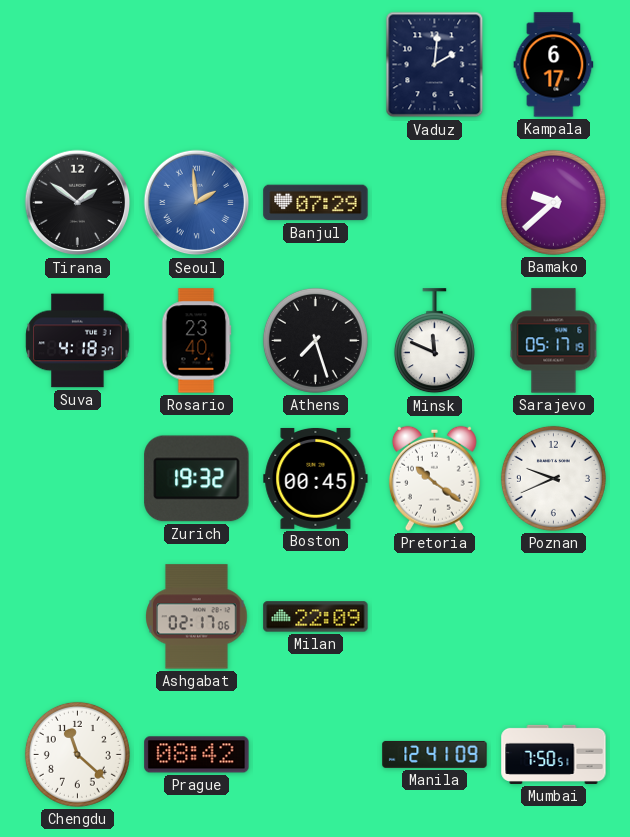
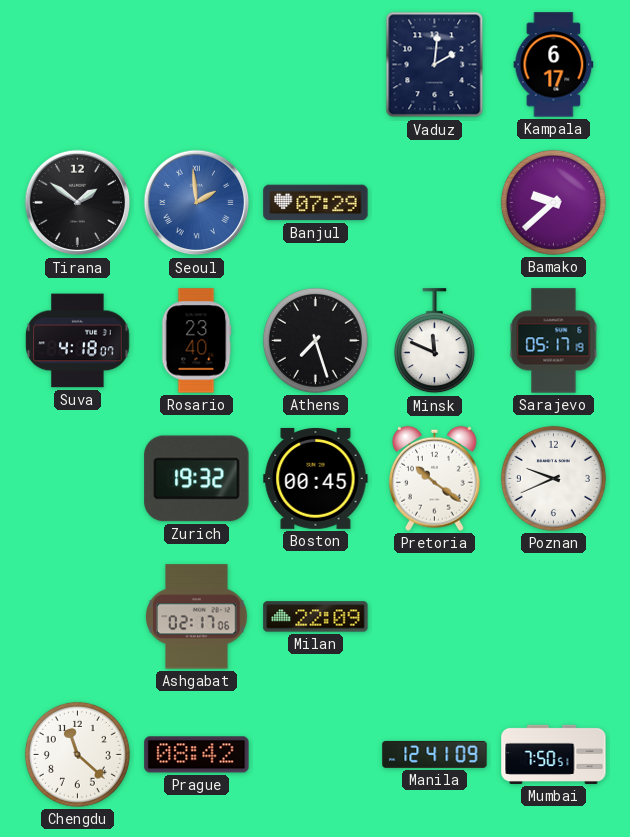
Suva: 4:18:37 -> 4:18:07 (78, 341)
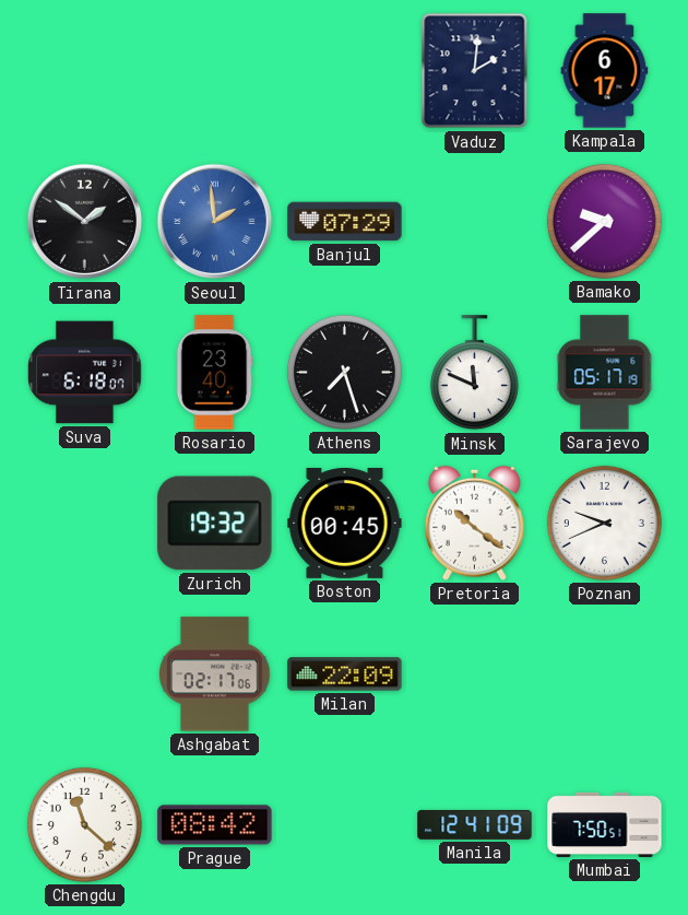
Suva: 4:18 -> 6:18 (85, 373)
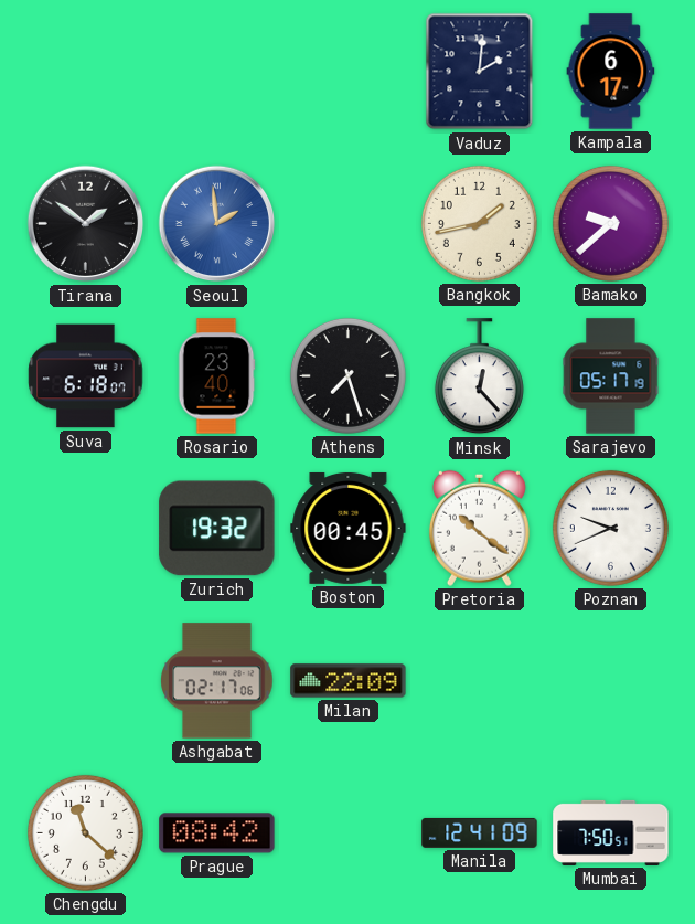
Banjul: 07:29 -> none (345, 222)
Bangkok: none -> 1:43 (479, 223)
Minsk: 11:49 -> 12:23 (479, 376)
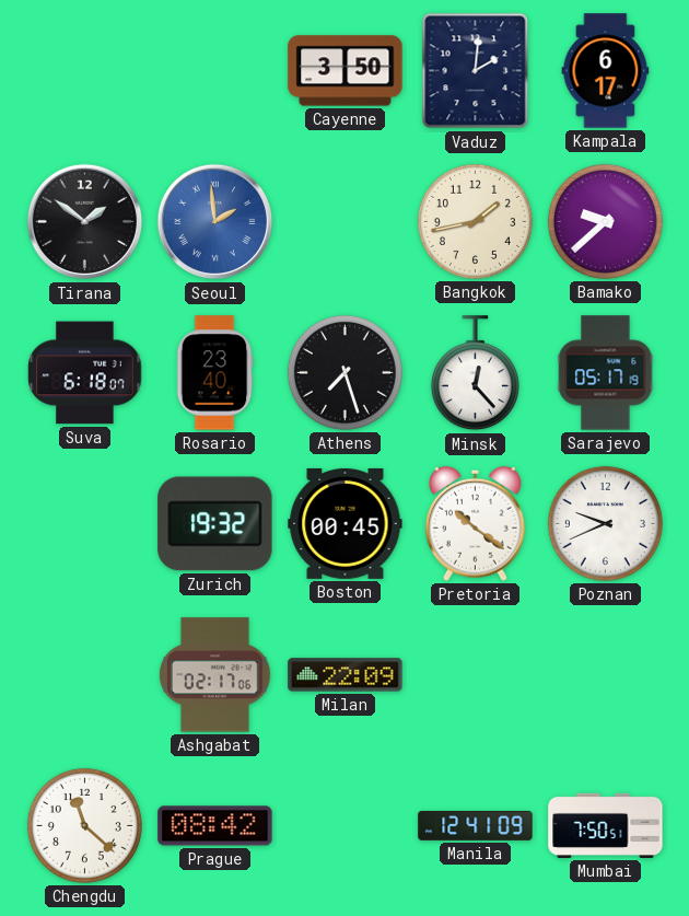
Cayenne: none -> 3:50 (346, 71)
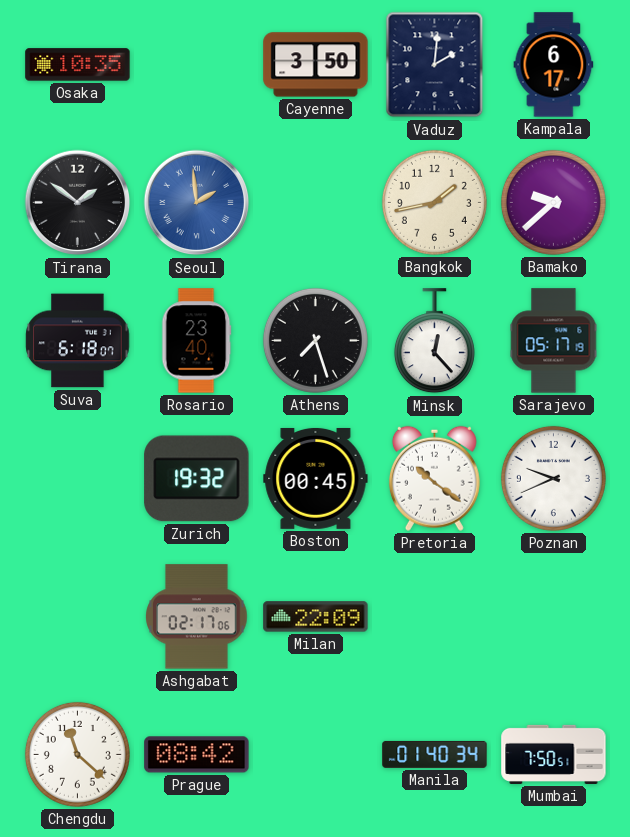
Osaka: none -> 10:35 (78, 65)
Manila: 12:41 -> 01:40 (435, 754)
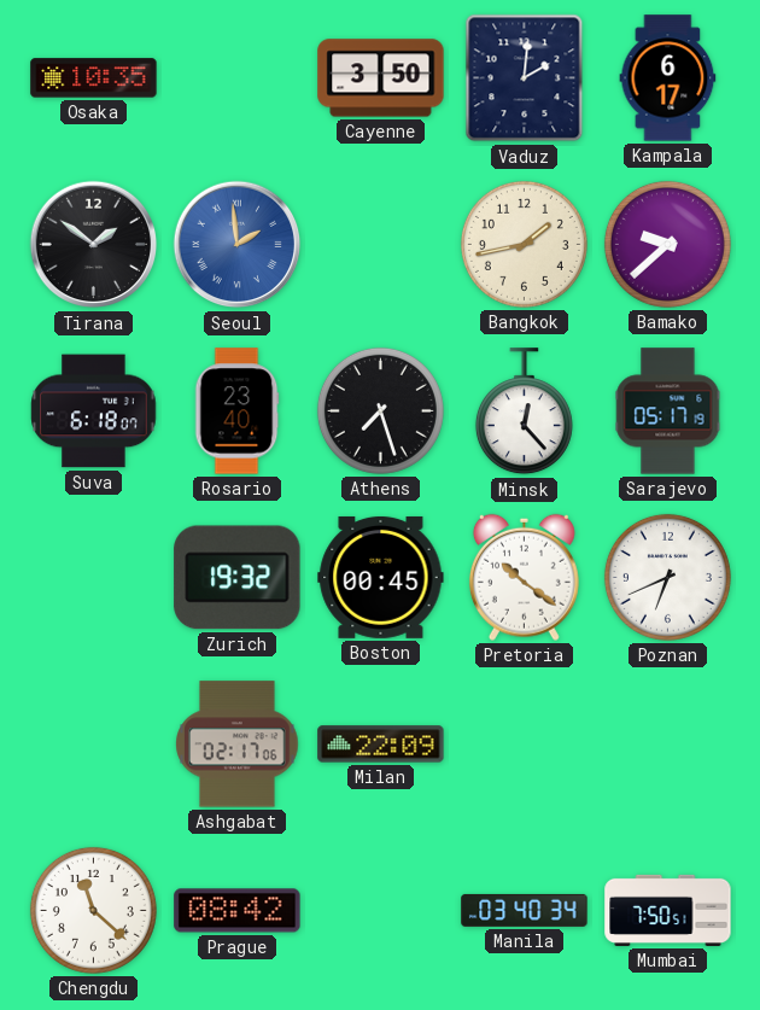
Poznan: 9:41 -> 6:41 (667, 577)
Manila: 01:40 -> 03:40 (525, 910)
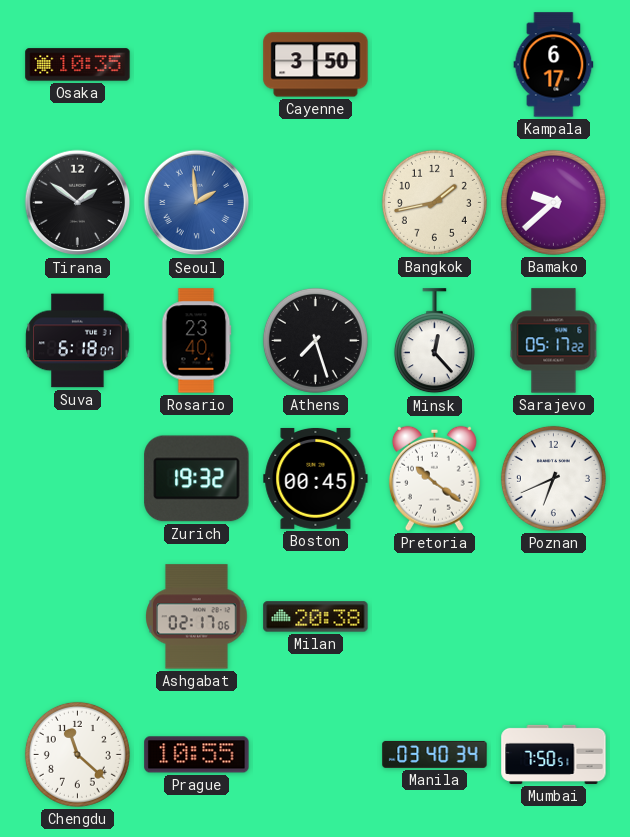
Vaduz: 2:01 -> none (525, 78)
Sarajevo: 05:17:19 -> 05:17:22 (554, 341)
Milan: 22:09 -> 20:38 (316, 617)
Prague: 08:42 -> 10:55 (197, 755)
